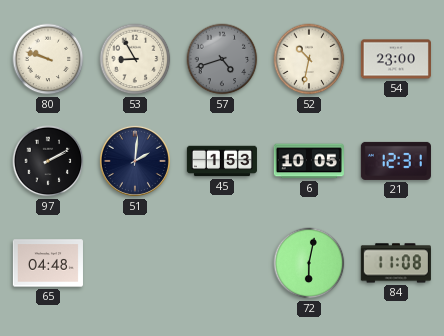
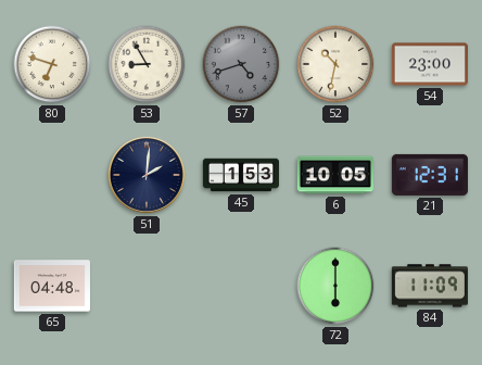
80: 9:48 -> 6:48 (52, 64)
97: 2:10 -> none (48, 161)
72: 6:02 -> 6:00 (335, 286)
84: 11:08 -> 11:09 (430, 286)
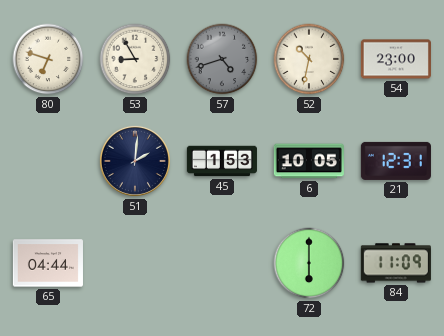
65: 04:48 -> 04:44 (48, 263)
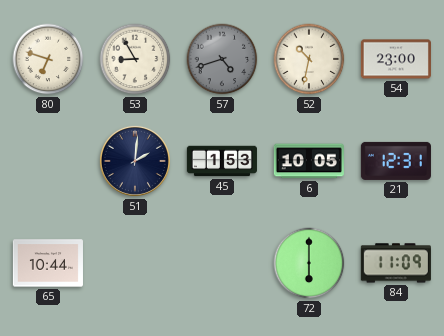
65: 04:44 -> 10:44 (48, 263)
